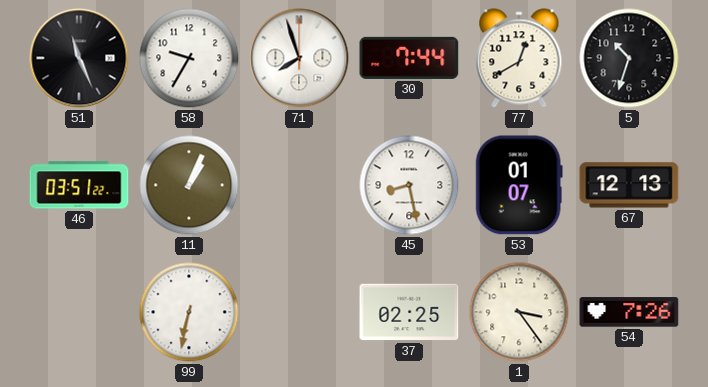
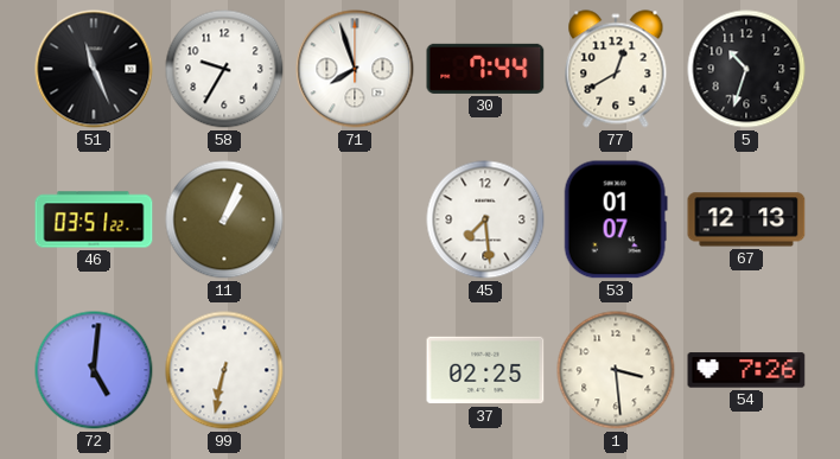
45: 8:28 -> 7:29 (485, 219)
72: none -> 5:01 (94, 370)
1: 3:24 -> 3:29 (616, 370)
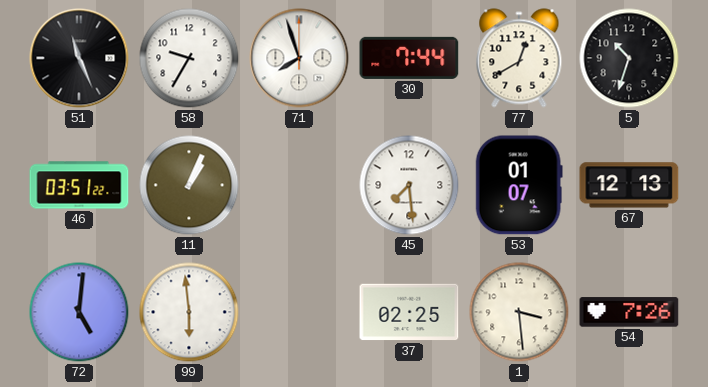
99: 6:32 -> 5:59 (189, 312)
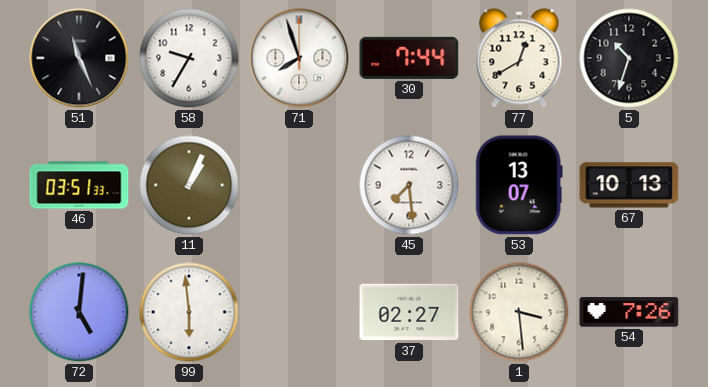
46: 03:51:22 -> 03:51:33 (79, 185)
53: 01:07 -> 13:07 (519, 185)
67: 12:13 -> 10:13 (629, 185)
37: 02:25 -> 02:27 (409, 312)
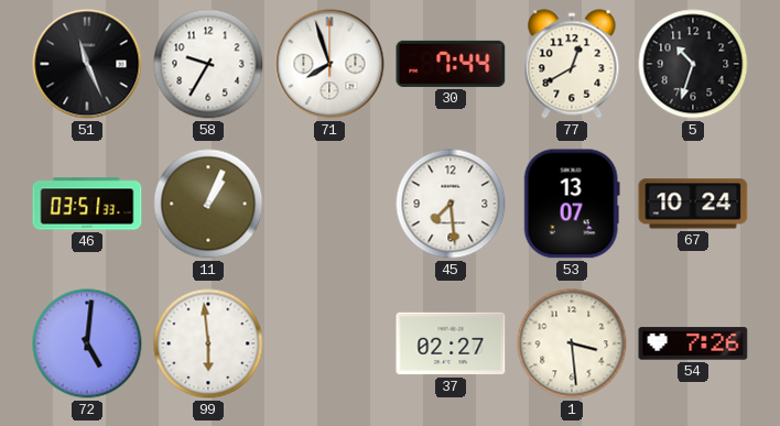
67: 10:13 -> 10:24 (693, 204)
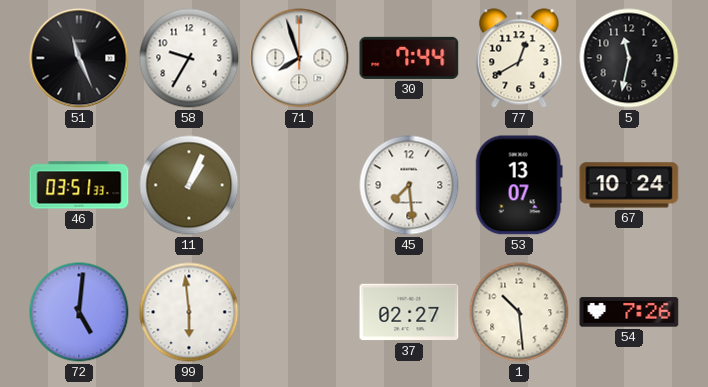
5: 10:33 -> 11:32 (629, 58)
1: 3:29 -> 10:29 (519, 312)
